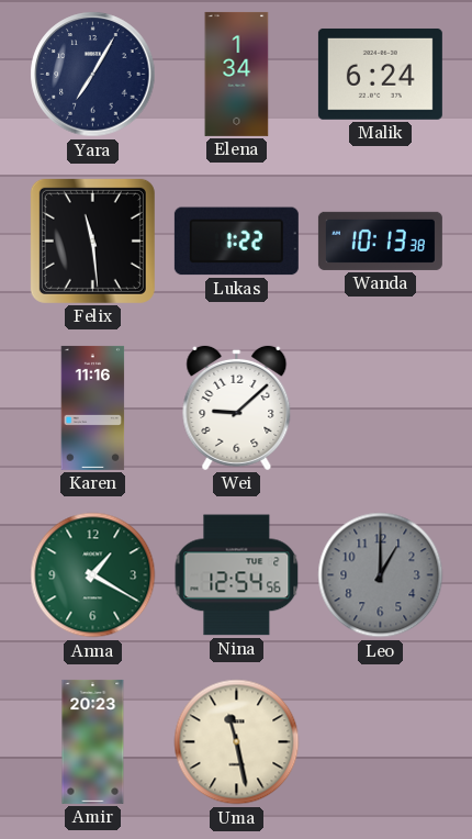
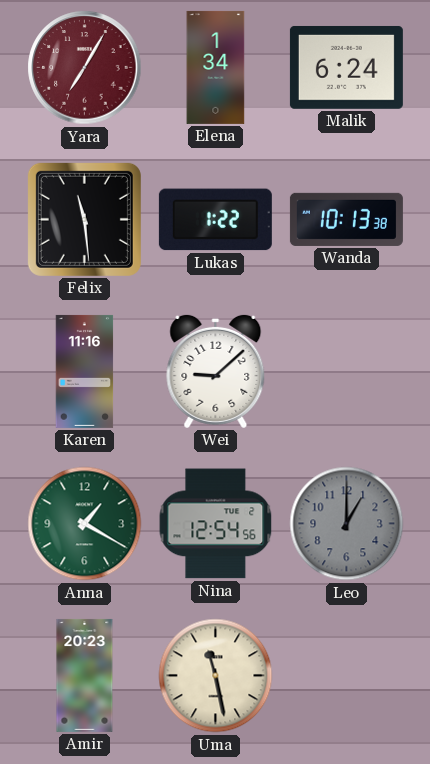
Yara dial: navy -> burgundy (85, 68)
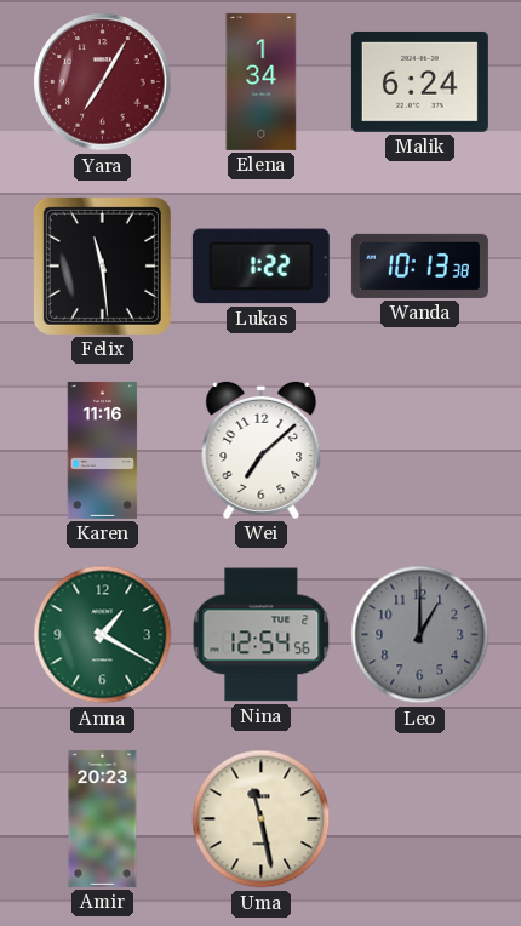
Wei: 9:08 -> 7:08 (262, 450)
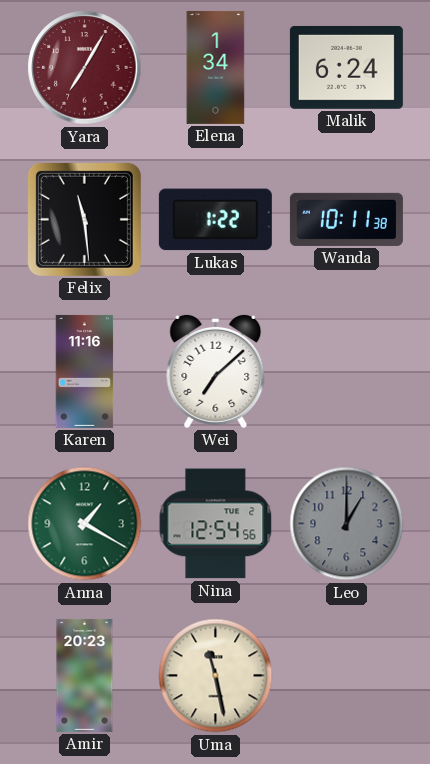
Wanda: 10:13 -> 10:11 (346, 219)
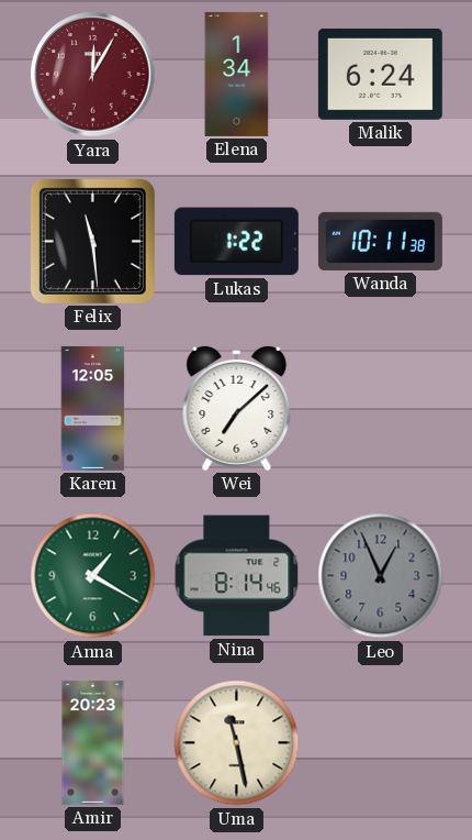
Yara: 7:05 -> 12:05 (93, 75)
Karen: 11:16 -> 12:05 (93, 408)
Nina: 12:54 -> 8:14 (237, 576)
Leo: 1:00 -> 12:56 (381, 576)
